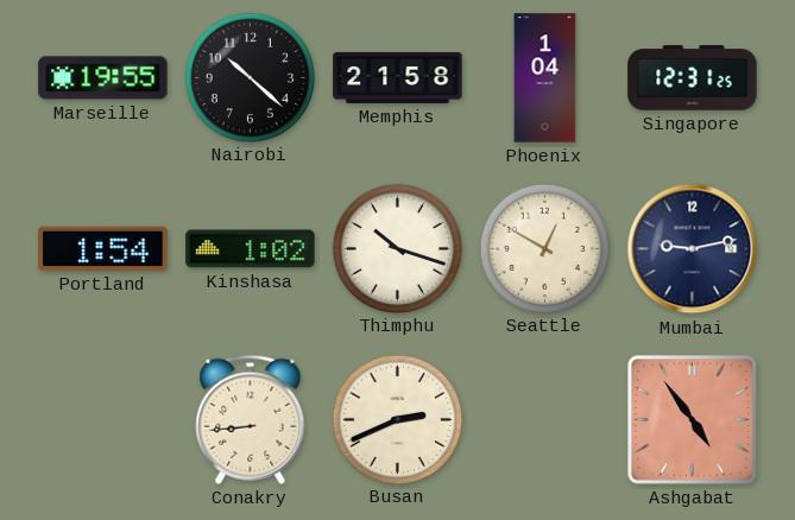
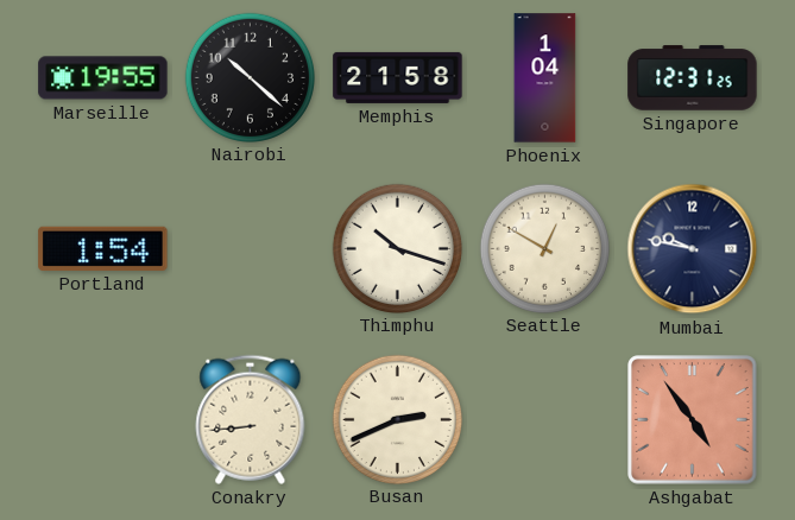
Kinshasa: 1:02 -> none (251, 249)
Mumbai: 9:13 -> 9:47 (693, 249)
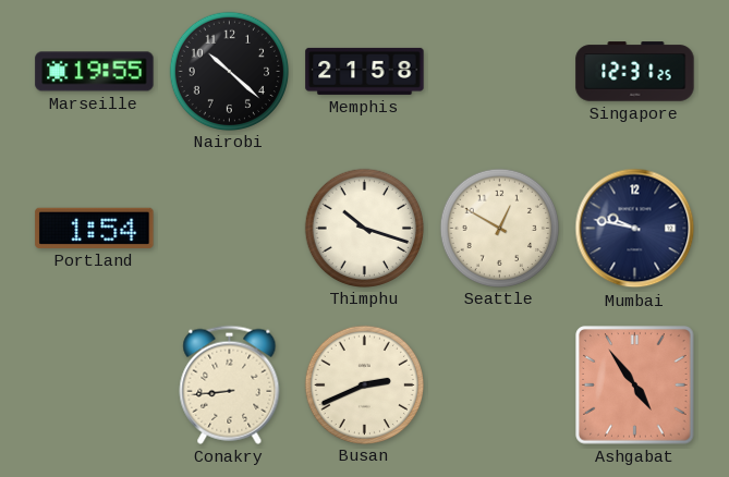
Phoenix: 1:04 -> none (545, 78)
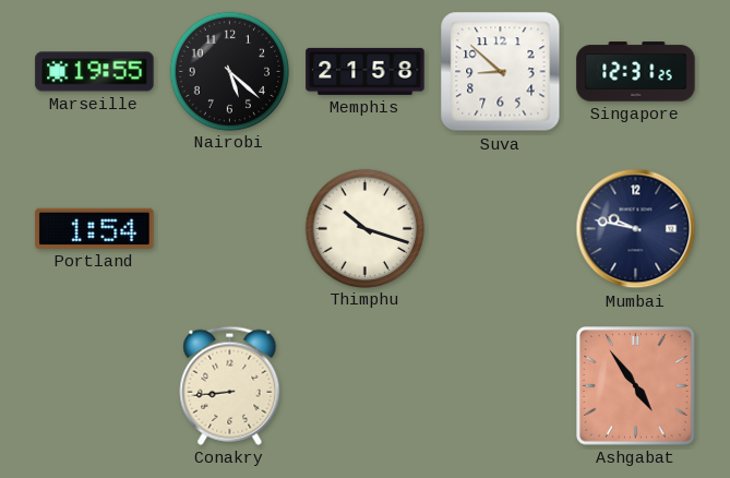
Nairobi: 10:22 -> 5:22 (229, 71)
Suva: none -> 8:52 (501, 72)
Seattle: 12:50 -> none (499, 228)
Busan: 2:41 -> none (364, 384)
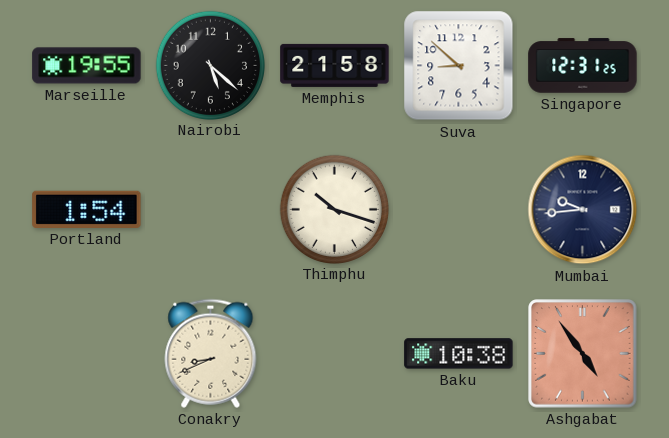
Mumbai: 9:47 -> 9:44 (583, 210)
Conakry: 8:44 -> 8:41 (211, 353)
Baku: none -> 10:38 (459, 354)
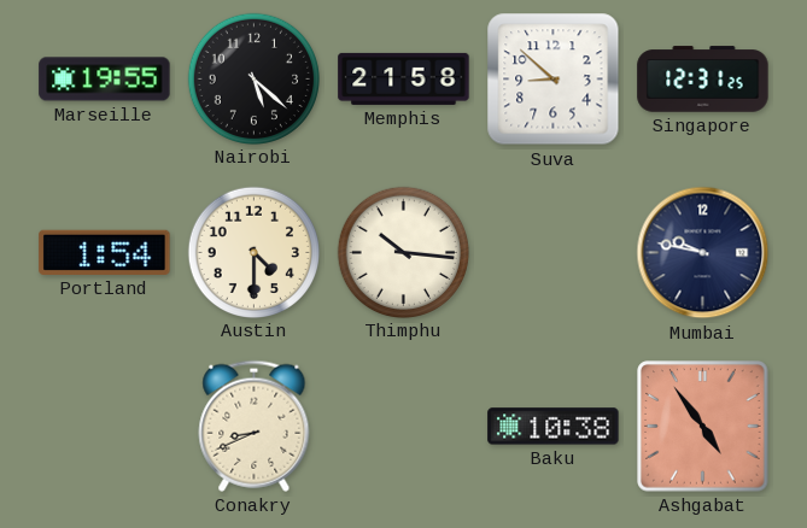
Austin: none -> 4:30 (253, 252)
Thimphu: 10:18 -> 10:16 (403, 252)
Mumbai: 9:44 -> 9:47 (703, 253)
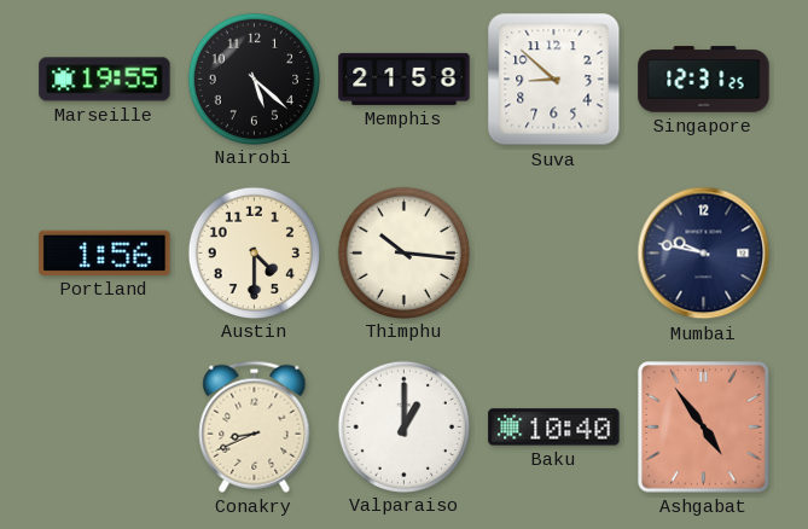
Portland: 1:54 -> 1:56 (105, 252)
Valparaiso: none -> 1:00 (403, 426)
Baku: 10:38 -> 10:40 (554, 428)
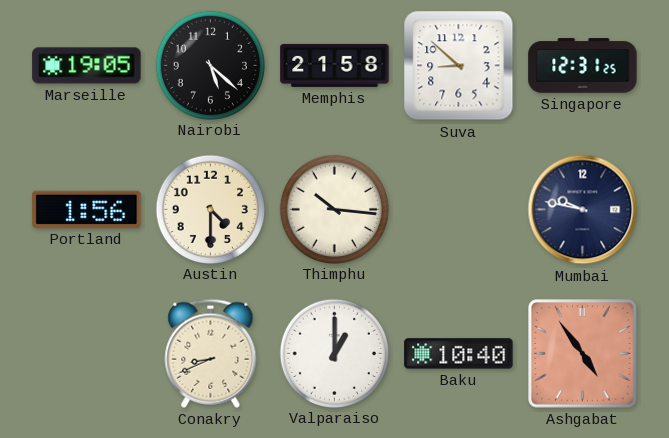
Marseille: 19:55 -> 19:05 (87, 66)
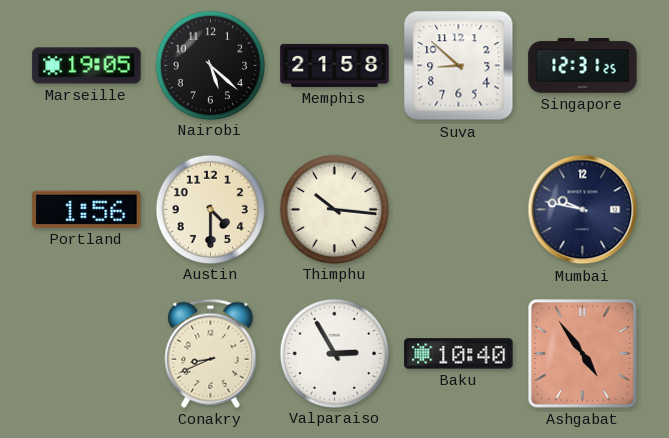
Valparaiso: 1:00 -> 2:55 (334, 353)
